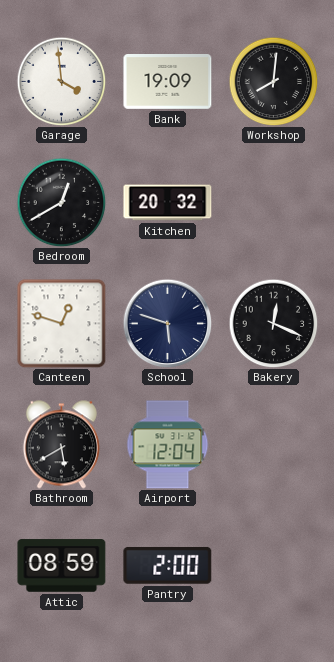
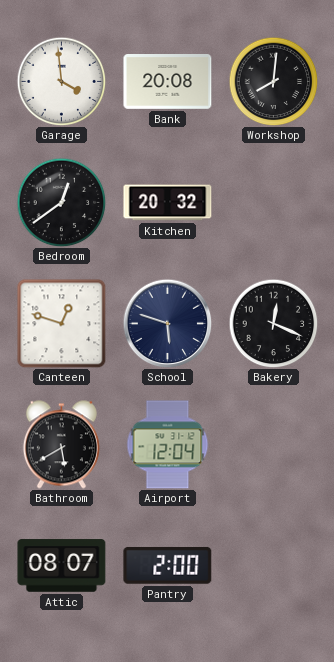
Bank: 19:09 -> 20:08 (168, 82)
Bedroom: 12:40 -> 12:39 (61, 202)
Attic: 08:59 -> 08:07 (62, 566)
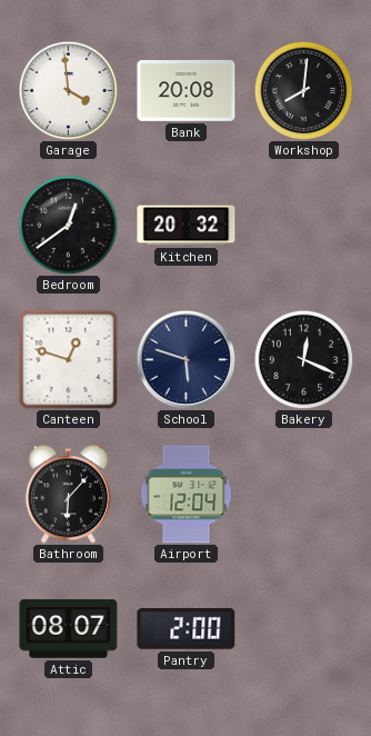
Bathroom: 5:40 -> 6:07 (68, 495)
